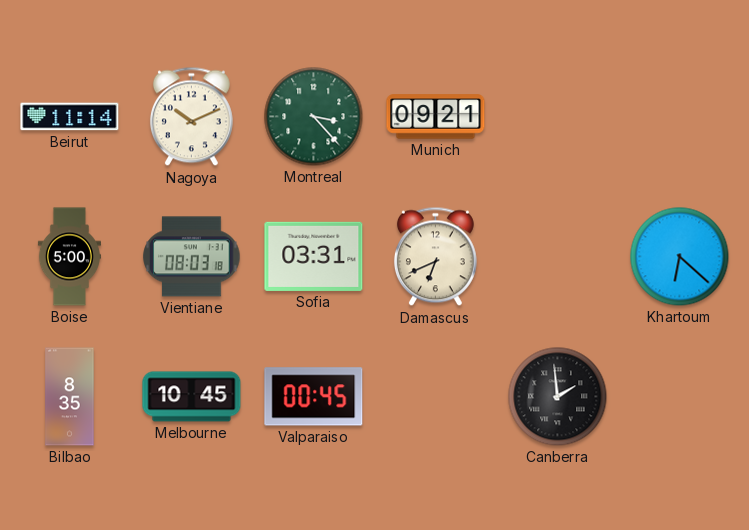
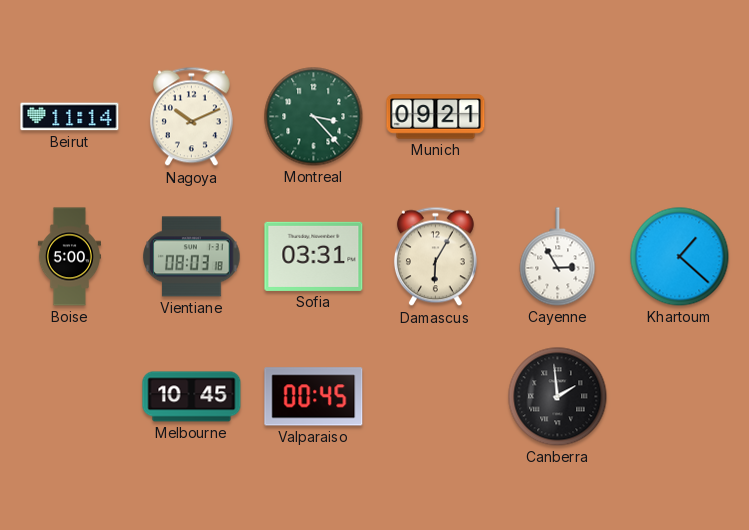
Damascus: 6:41 -> 6:05 (435, 257)
Cayenne: none -> 2:55 (558, 257)
Khartoum: 6:22 -> 1:22 (680, 257)
Bilbao: 8:35 -> none (70, 397)
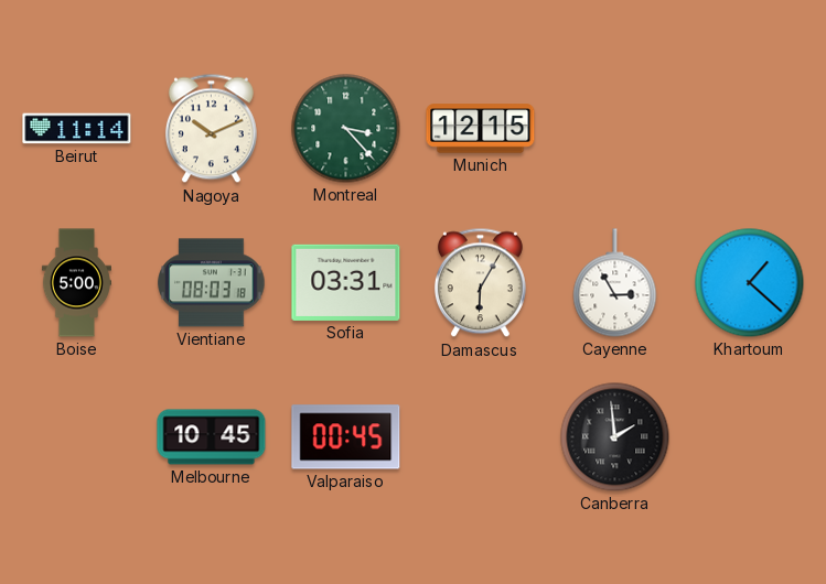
Munich: 09:21 -> 12:15 (481, 129)
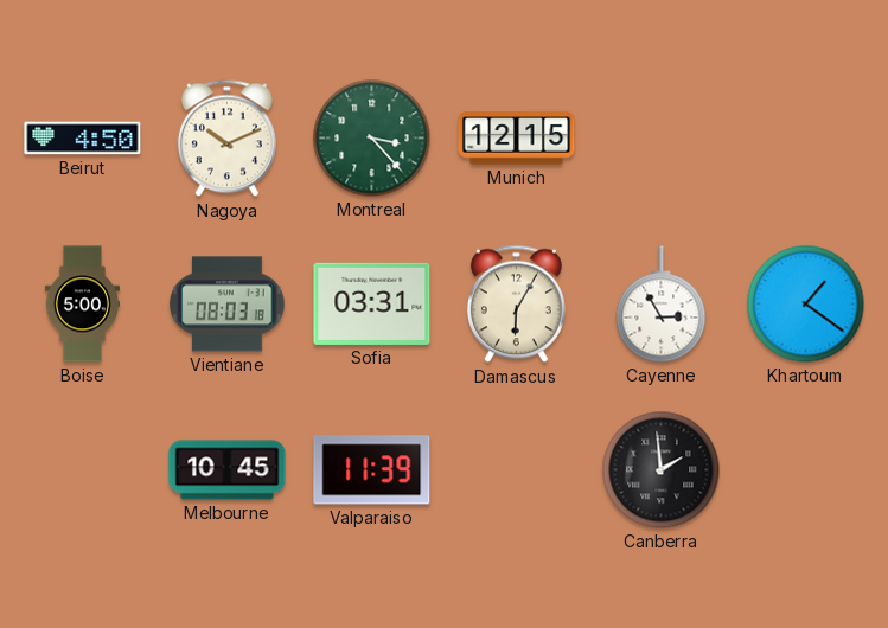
Beirut: 11:14 -> 4:50 (83, 139)
Khartoum: 1:22 -> 1:21 (806, 305)
Valparaiso: 00:45 -> 11:39 (372, 470)
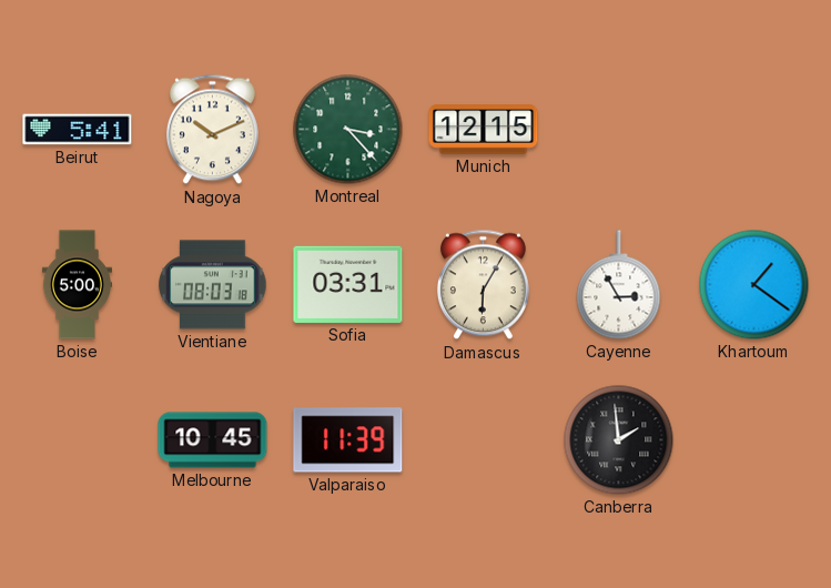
Beirut: 4:50 -> 5:41 (78, 130)
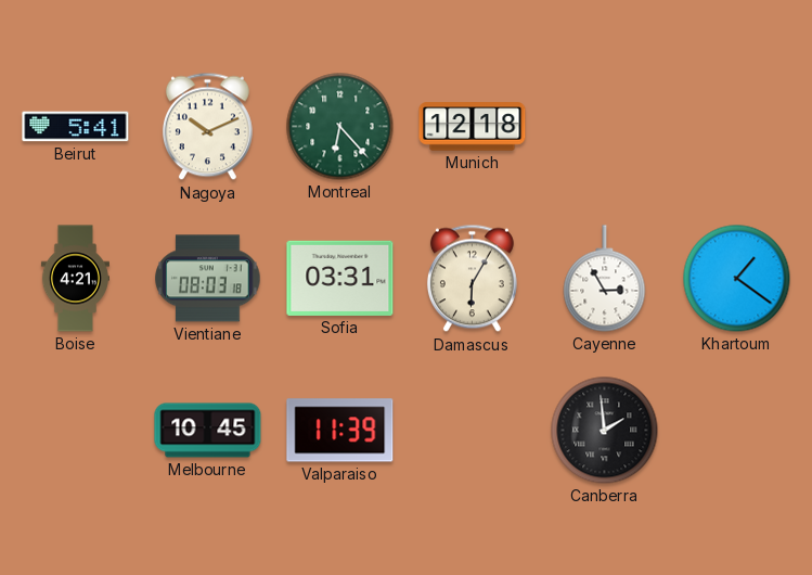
Montreal: 3:23 -> 6:23 (340, 127)
Munich: 12:15 -> 12:18 (473, 127)
Boise: 5:00 -> 4:21 (75, 279)
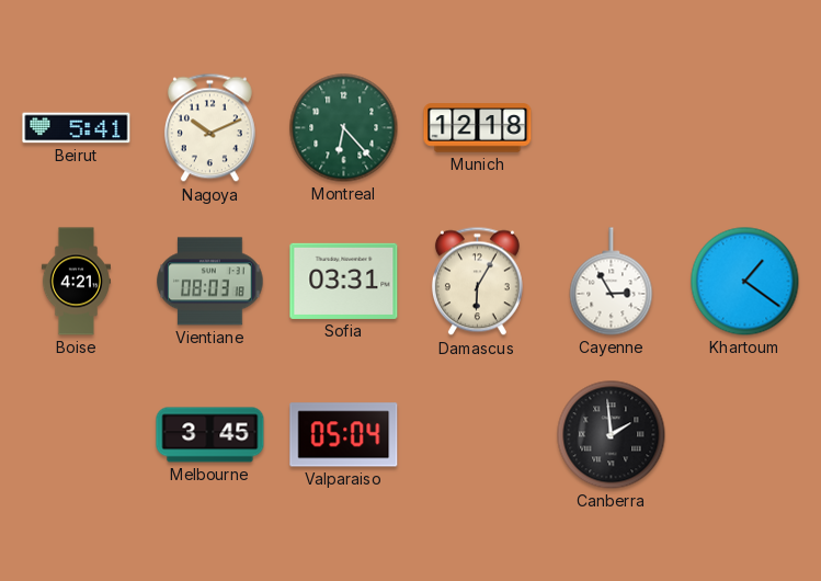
Melbourne: 10:45 -> 3:45 (210, 435)
Valparaiso: 11:39 -> 05:04 (344, 435)
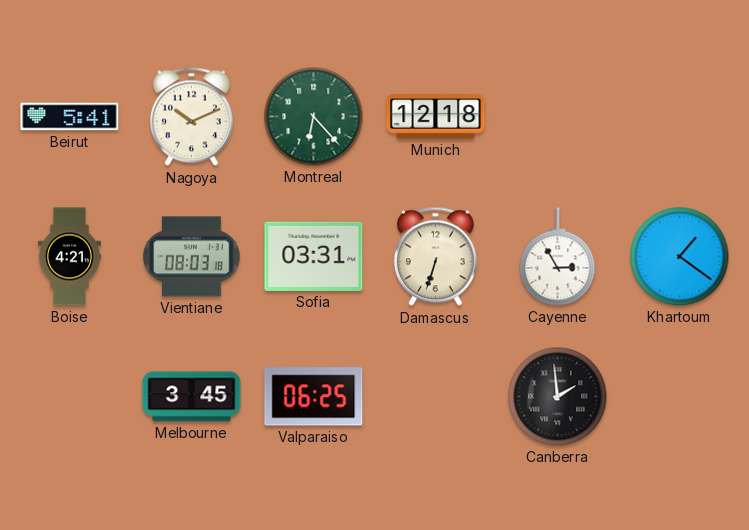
Damascus: 6:05 -> 6:33 (435, 257)
Valparaiso: 05:04 -> 06:25 (314, 397)
